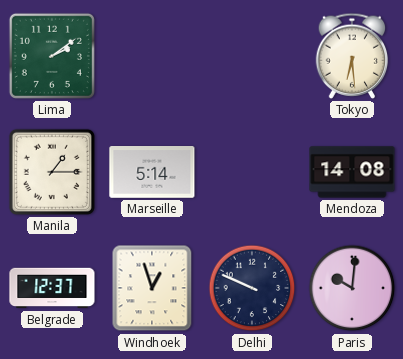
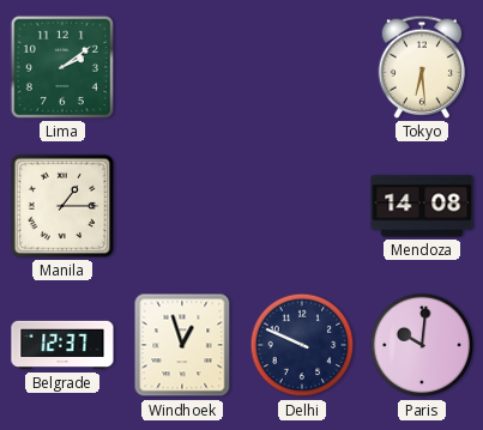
Marseille: 5:14 -> none (152, 173)
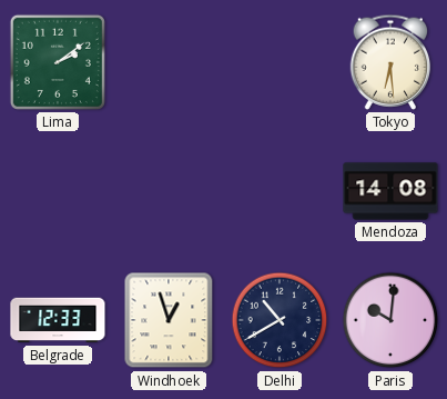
Manila: 1:15 -> none (62, 206)
Belgrade: 12:37 -> 12:33 (58, 320)
Delhi: 9:49 -> 10:40 (280, 320)
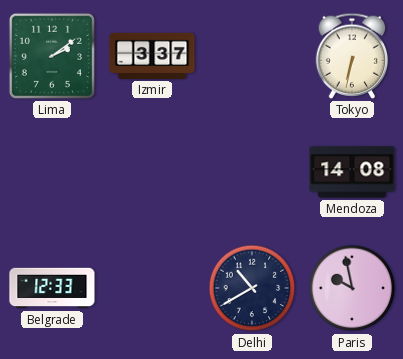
Izmir: none -> 3:37 (152, 56)
Tokyo: 6:29 -> 6:32 (352, 56)
Windhoek: 12:57 -> none (169, 320)
Paris: 10:01 -> 9:58 (352, 288)
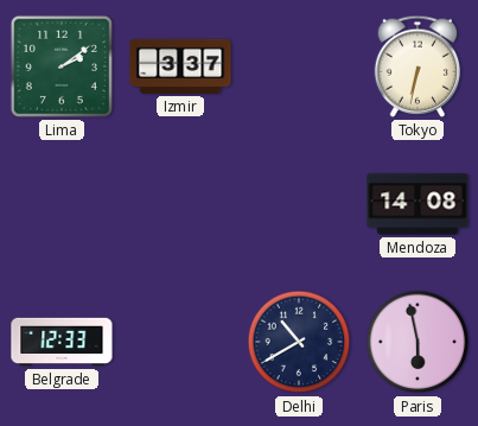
Paris: 9:58 -> 5:58 (418, 342)
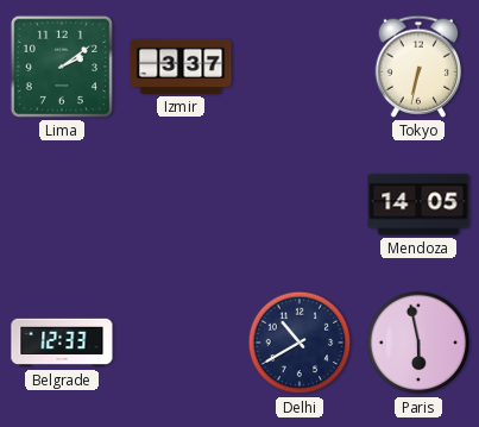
Mendoza: 14:08 -> 14:05 (418, 205)
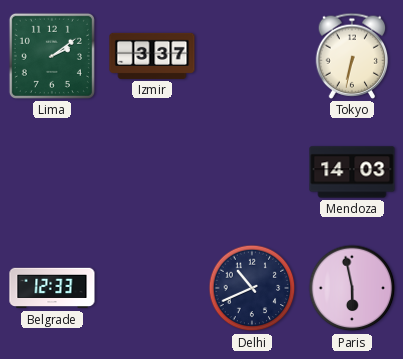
Mendoza: 14:05 -> 14:03 (352, 172)
Delhi: 10:40 -> 10:41 (252, 288)
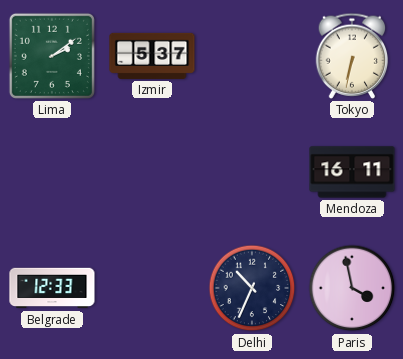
Izmir: 3:37 -> 5:37 (152, 56)
Mendoza: 14:03 -> 16:11 (352, 172)
Delhi: 10:41 -> 10:34 (252, 288)
Paris: 5:58 -> 3:58 (352, 288)
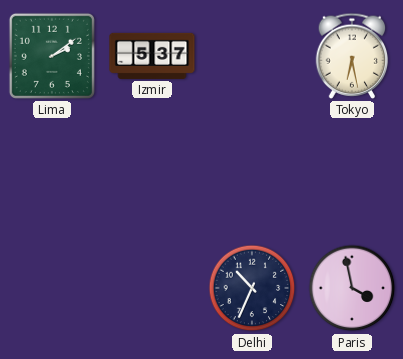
Tokyo: 6:32 -> 6:28 (352, 56)
Mendoza: 16:11 -> none (352, 172)
Belgrade: 12:33 -> none (52, 288)
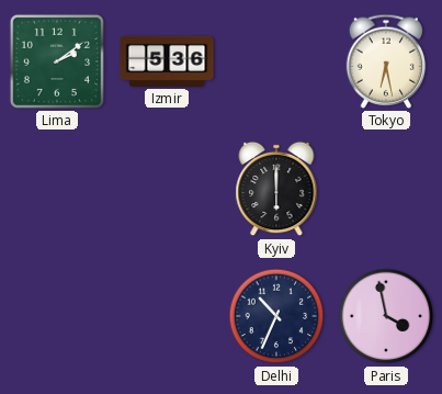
Izmir: 5:37 -> 5:36 (167, 61)
Kyiv: none -> 6:00 (276, 189)
